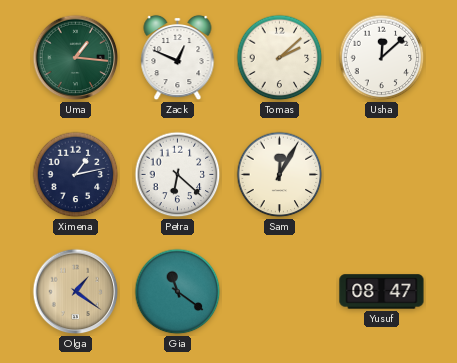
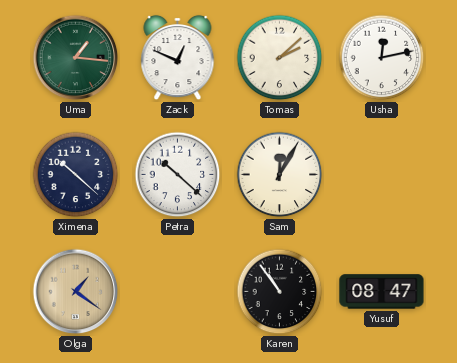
Usha: 12:08 -> 12:13 (382, 58)
Ximena: 1:13 -> 10:22 (76, 175)
Petra: 6:22 -> 10:22 (178, 175)
Gia: 11:21 -> none (178, 292)
Karen: none -> 10:54 (280, 292)
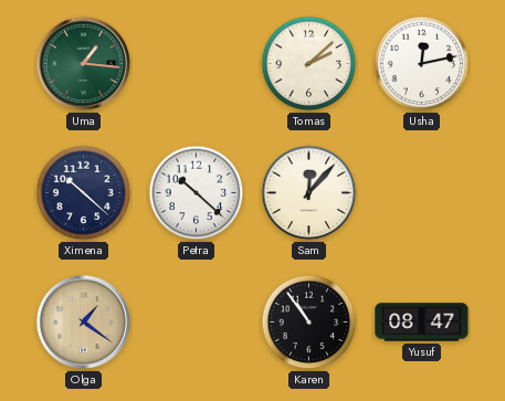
Zack: 12:49 -> none (178, 58)
Sam: 12:05 -> 12:07 (309, 193)
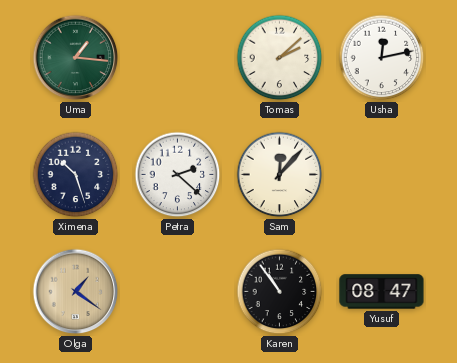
Ximena: 10:22 -> 10:27 (76, 175)
Petra: 10:22 -> 2:22 (178, 175)
